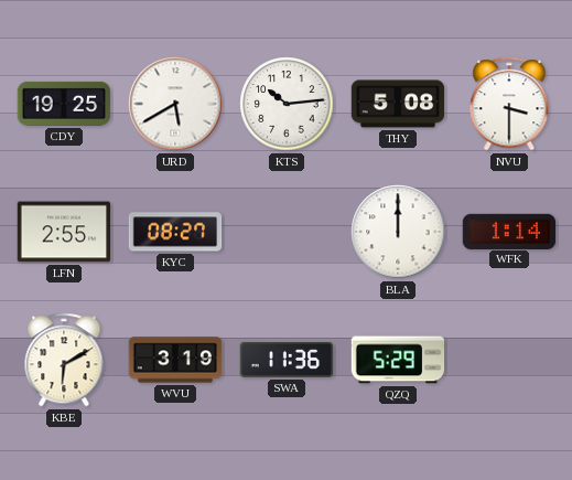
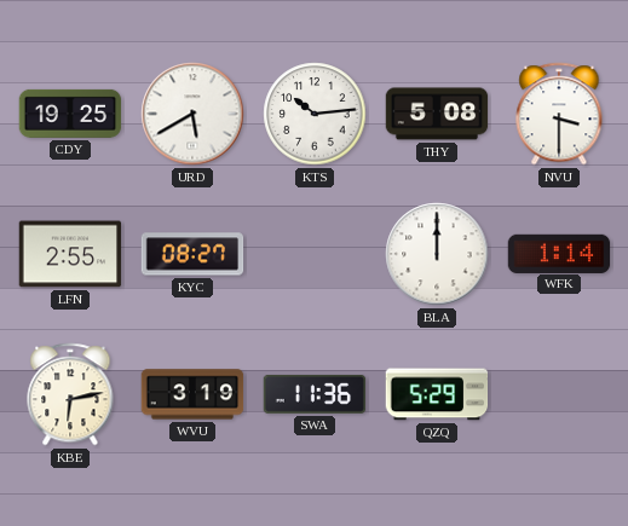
KBE: 6:10 -> 6:13 (70, 394)
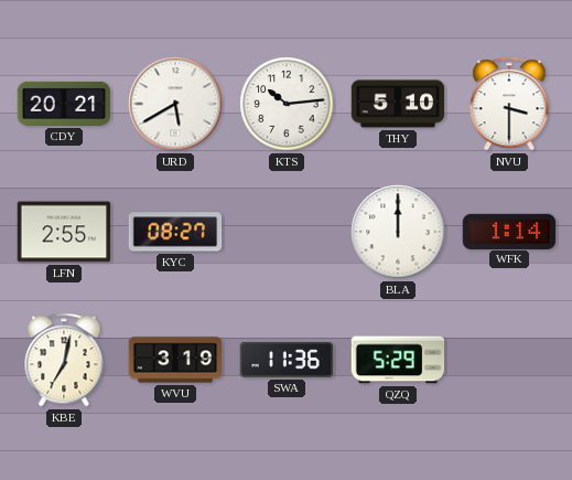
CDY: 19:25 -> 20:21 (64, 104)
THY: 5:08 -> 5:10 (398, 104)
KBE: 6:13 -> 7:02 (64, 360)
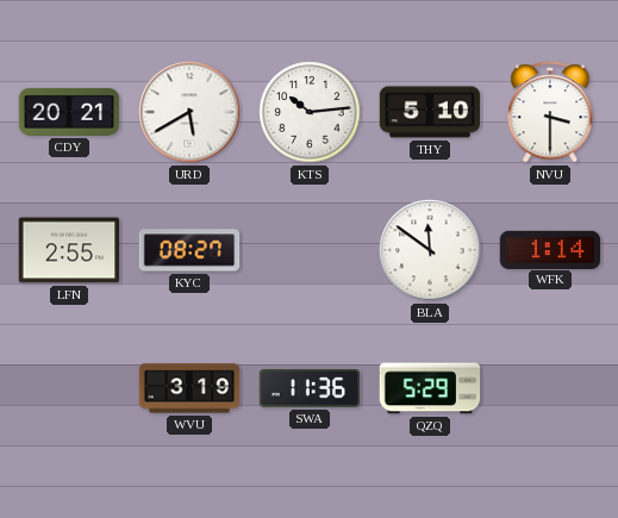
BLA: 12:00 -> 11:51 (430, 250)
KBE: 7:02 -> none (64, 360)
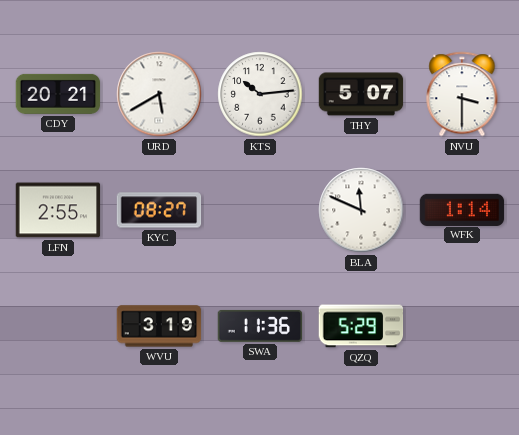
THY: 5:10 -> 5:07 (361, 94)
BLA: 11:51 -> 11:49 (361, 210)
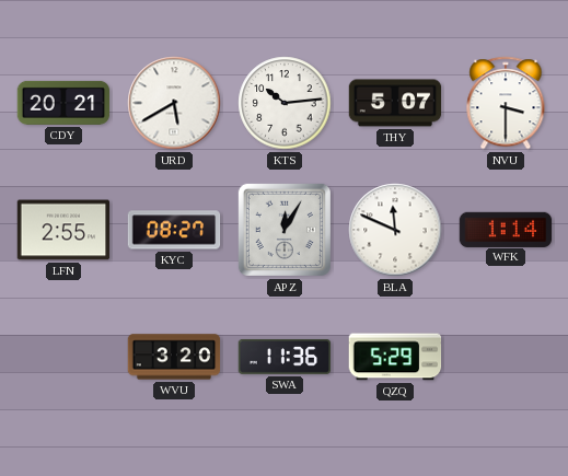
APZ: none -> 12:05 (285, 230)
WVU: 3:19 -> 3:20 (174, 357)
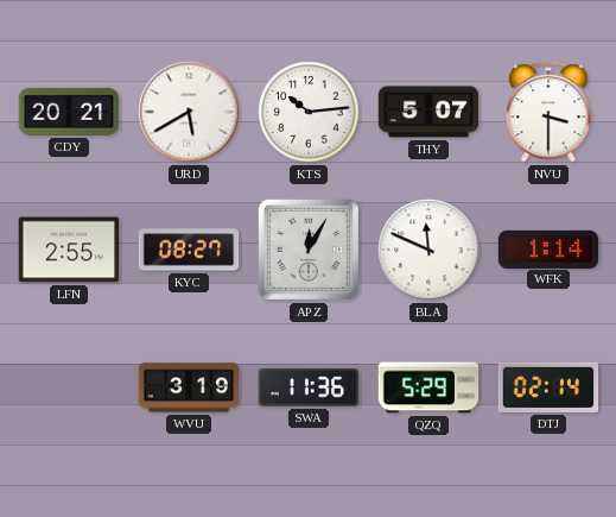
WVU: 3:20 -> 3:19 (189, 387)
DTJ: none -> 02:14 (548, 387)
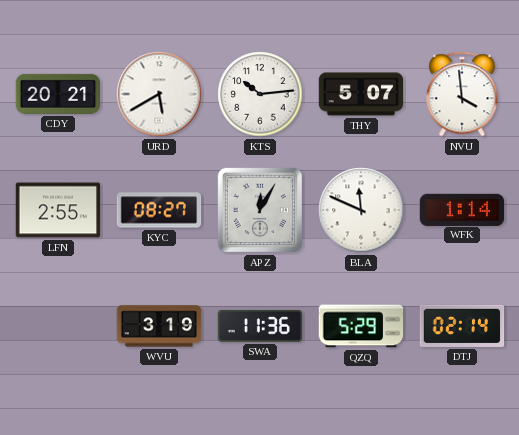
NVU: 3:30 -> 3:59 (462, 94)
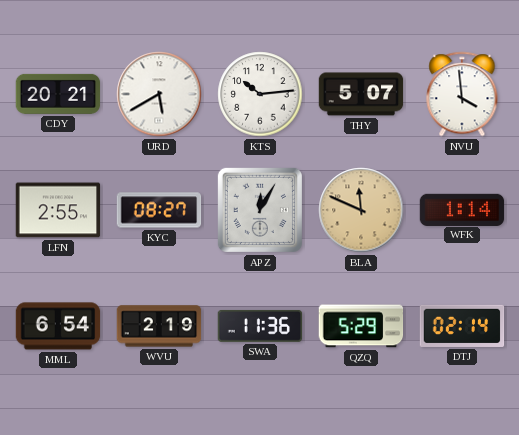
BLA dial: white -> champagne (361, 210)
MML: none -> 6:54 (58, 326)
WVU: 3:19 -> 2:19 (159, 326)
